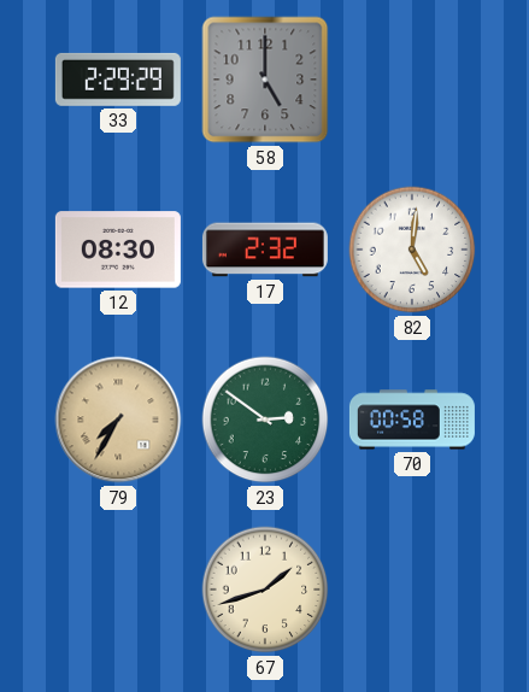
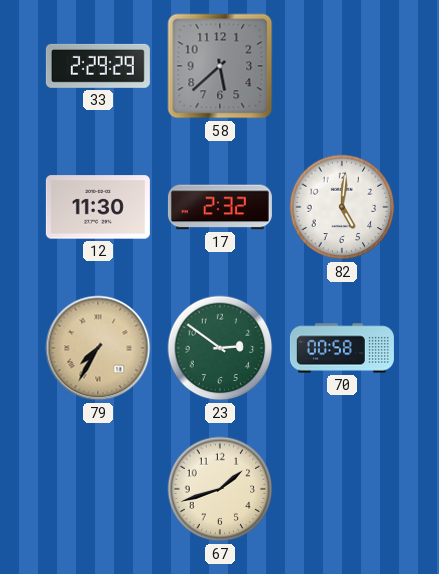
58: 5:00 -> 5:38 (220, 66)
12: 08:30 -> 11:30 (98, 207)
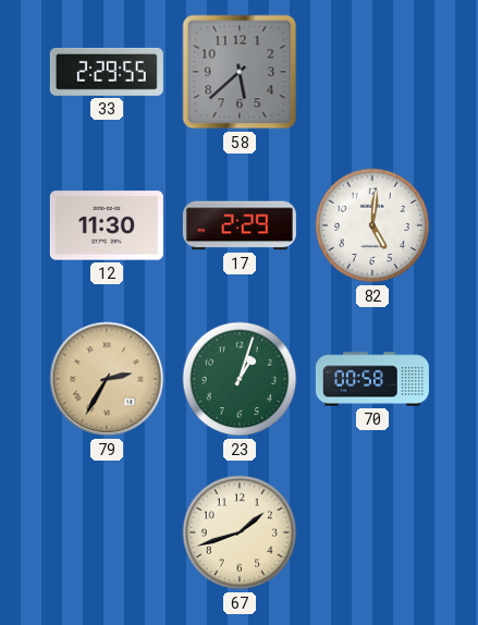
33: 2:29:29 -> 2:29:55 (107, 72)
17: 2:32 -> 2:29 (240, 225)
79: 7:35 -> 2:35 (107, 379)
23: 2:51 -> 1:03 (240, 379)
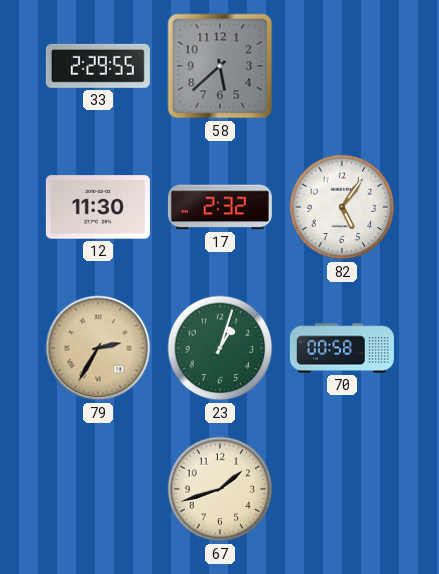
17: 2:29 -> 2:32 (220, 207)
82: 5:01 -> 5:06 (342, 207)
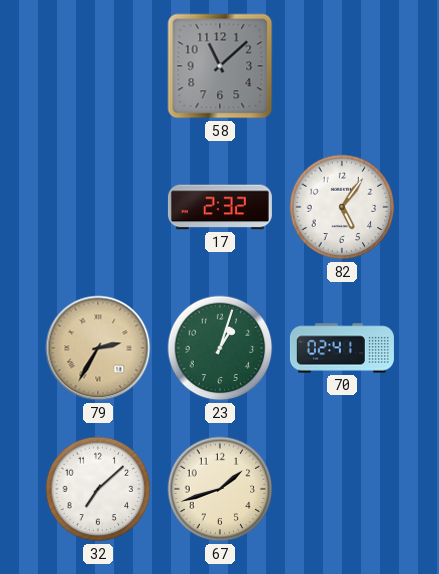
33: 2:29 -> none (98, 66)
58: 5:38 -> 11:08 (220, 66)
12: 11:30 -> none (98, 207)
70: 00:58 -> 02:41 (342, 348)
32: none -> 7:08 (98, 489)
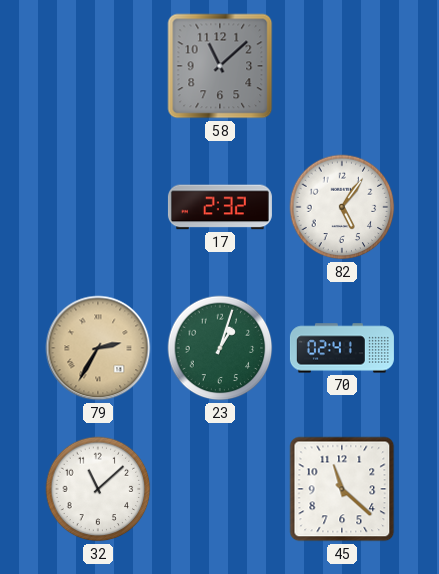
32: 7:08 -> 11:08 (98, 489)
67: 1:42 -> none (220, 489)
45: none -> 11:22 (342, 489)
